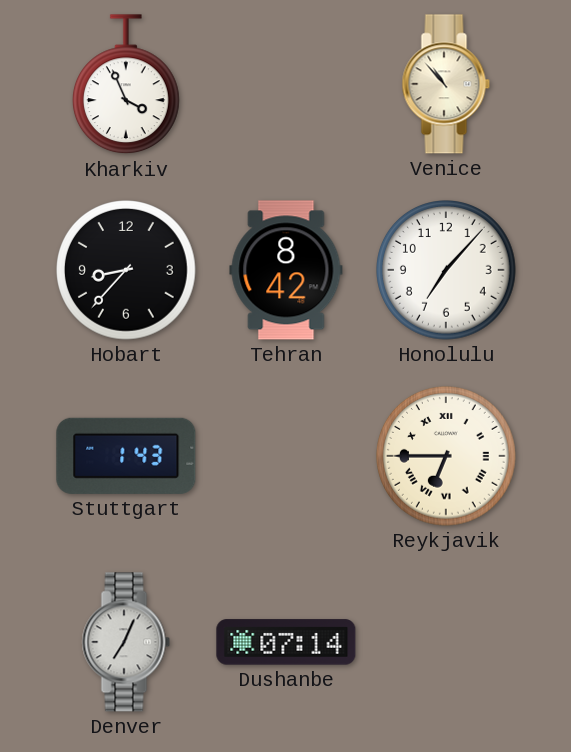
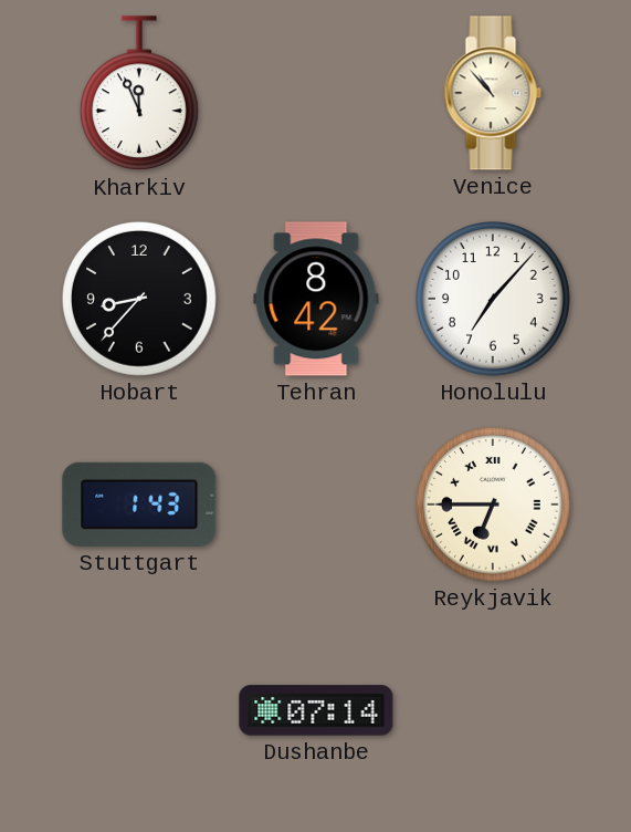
Kharkiv: 3:56 -> 11:56 (139, 94)
Denver: 7:04 -> none (126, 642)
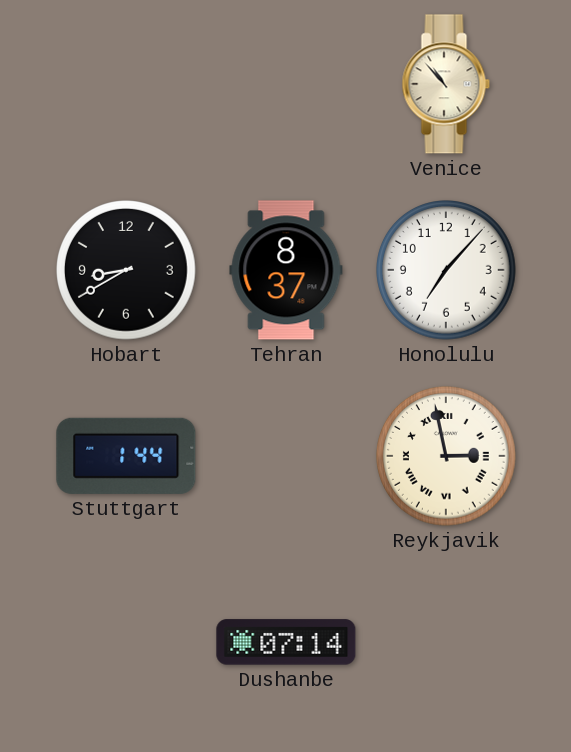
Kharkiv: 11:56 -> none (139, 94)
Hobart: 8:37 -> 8:40 (127, 271)
Tehran: 8:42 -> 8:37 (286, 270)
Stuttgart: 1:43 -> 1:44 (126, 456)
Reykjavik: 6:45 -> 2:58 (447, 457)
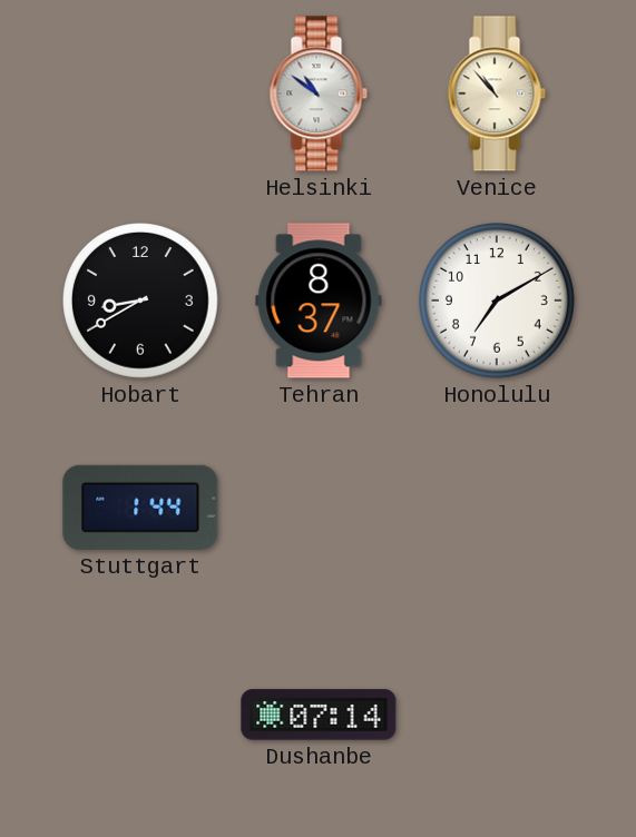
Helsinki: none -> 10:51 (319, 93)
Honolulu: 7:07 -> 7:10 (498, 302)
Reykjavik: 2:58 -> none (447, 457)
